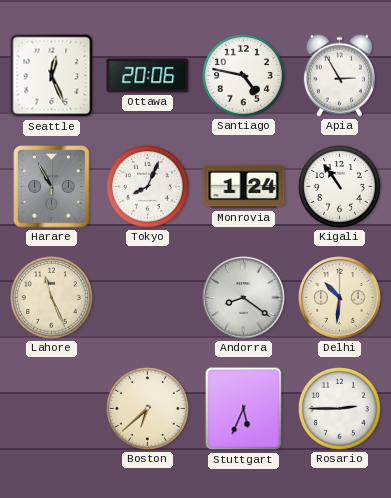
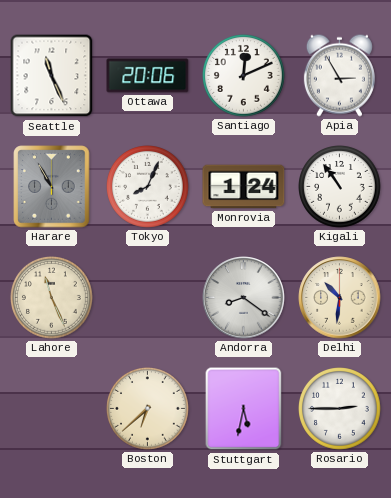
Seattle: 12:26 -> 11:26 (52, 76)
Santiago: 4:47 -> 12:11 (244, 76)
Stuttgart: 5:34 -> 5:32 (244, 409)
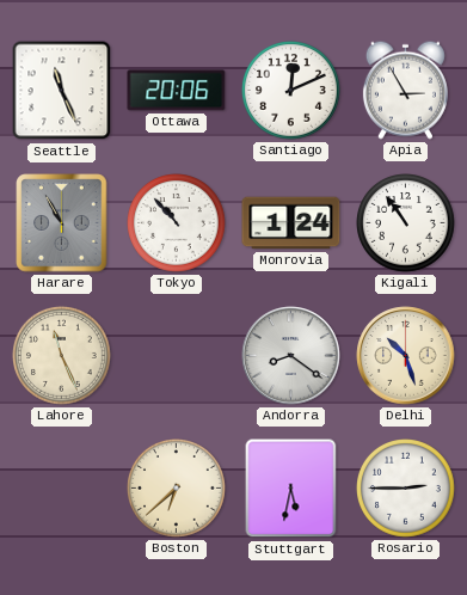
Tokyo: 8:04 -> 10:53 (177, 223)
Delhi: 10:31 -> 10:27 (406, 356)
